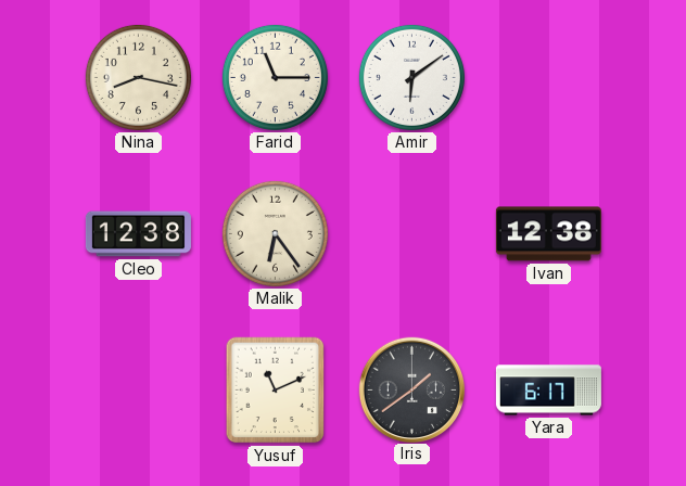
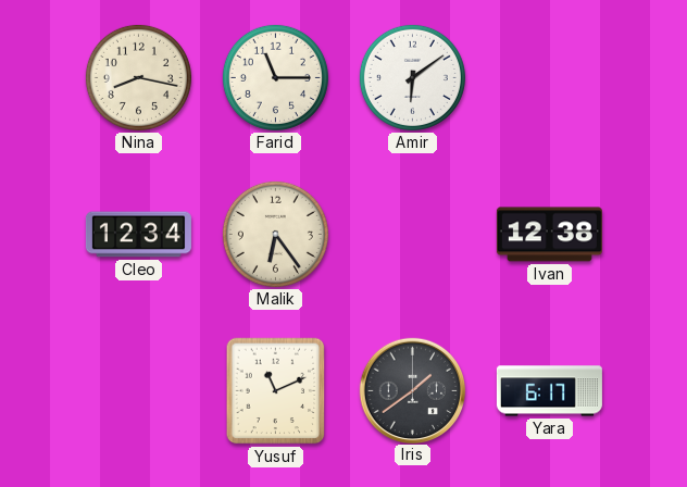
Cleo: 12:38 -> 12:34 (138, 235)
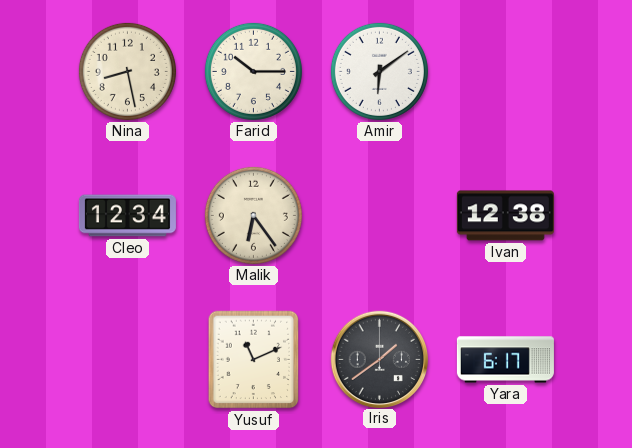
Nina: 8:17 -> 8:28 (127, 71)
Farid: 11:15 -> 10:15 (253, 71)
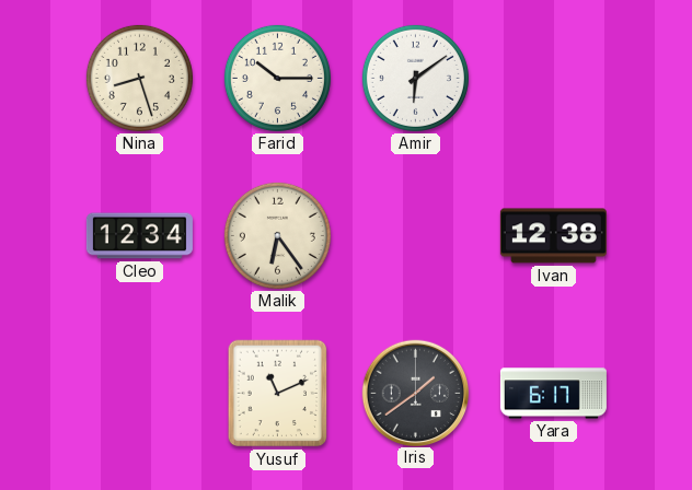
Nina: 8:28 -> 8:27 (139, 78)
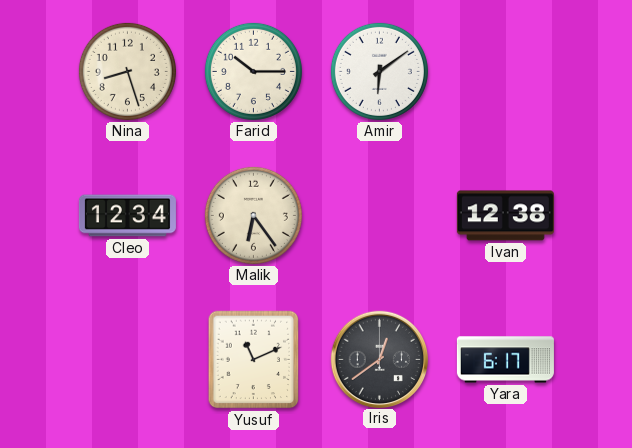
Iris: 1:39 -> 12:39 (379, 359)
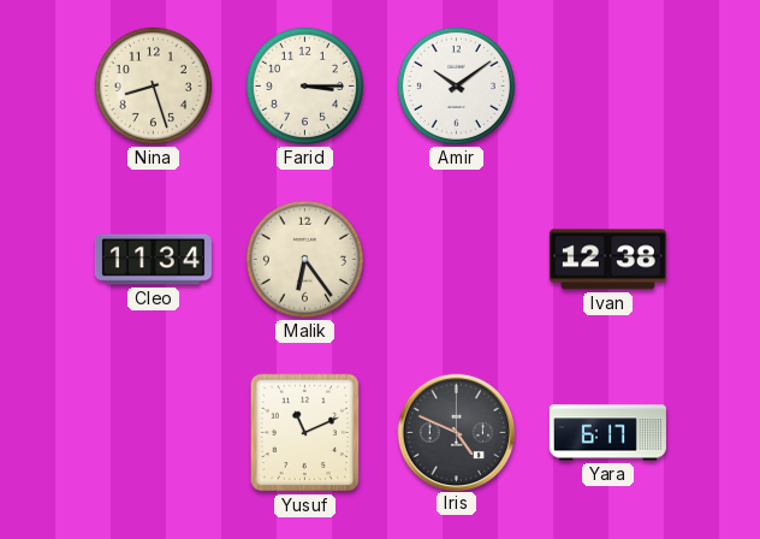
Farid: 10:15 -> 3:15 (304, 85)
Amir: 6:09 -> 10:09 (456, 85)
Cleo: 12:34 -> 11:34 (153, 260)
Iris: 12:39 -> 4:49 (456, 432)
